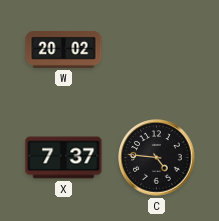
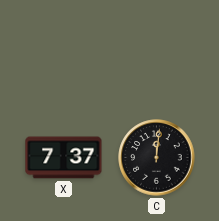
W: 20:02 -> none (64, 49)
C: 4:46 -> 12:01 (157, 158)
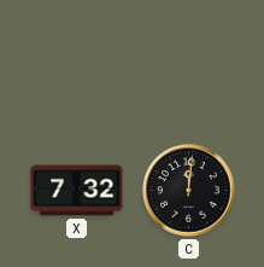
X: 7:37 -> 7:32 (77, 191)
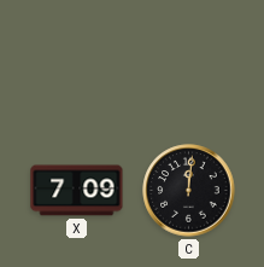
X: 7:32 -> 7:09 (77, 191)
